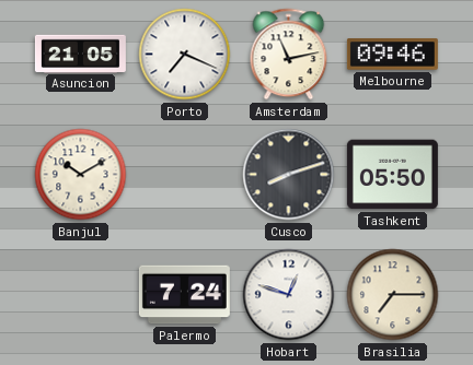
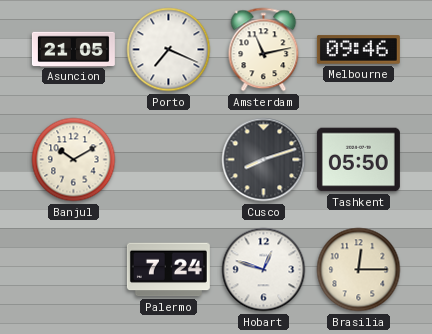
Brasilia: 7:15 -> 12:15 (359, 270)
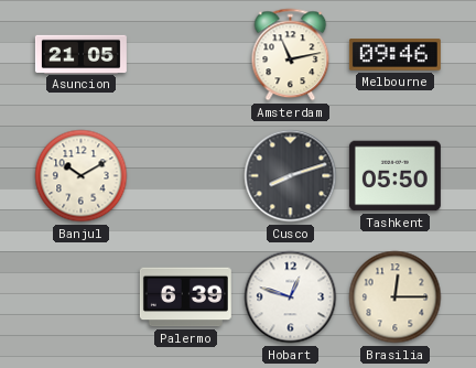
Porto: 7:19 -> none (169, 50)
Palermo: 7:24 -> 6:39 (185, 297)
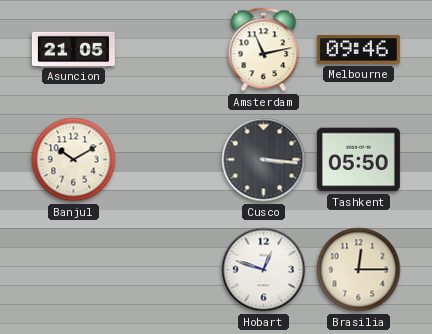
Cusco: 8:12 -> 3:16 (264, 160)
Palermo: 6:39 -> none (185, 297)
